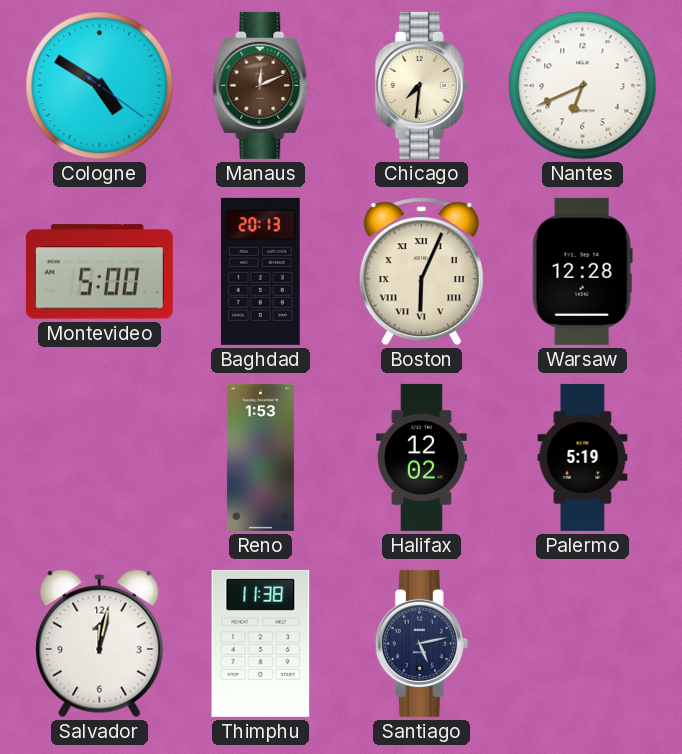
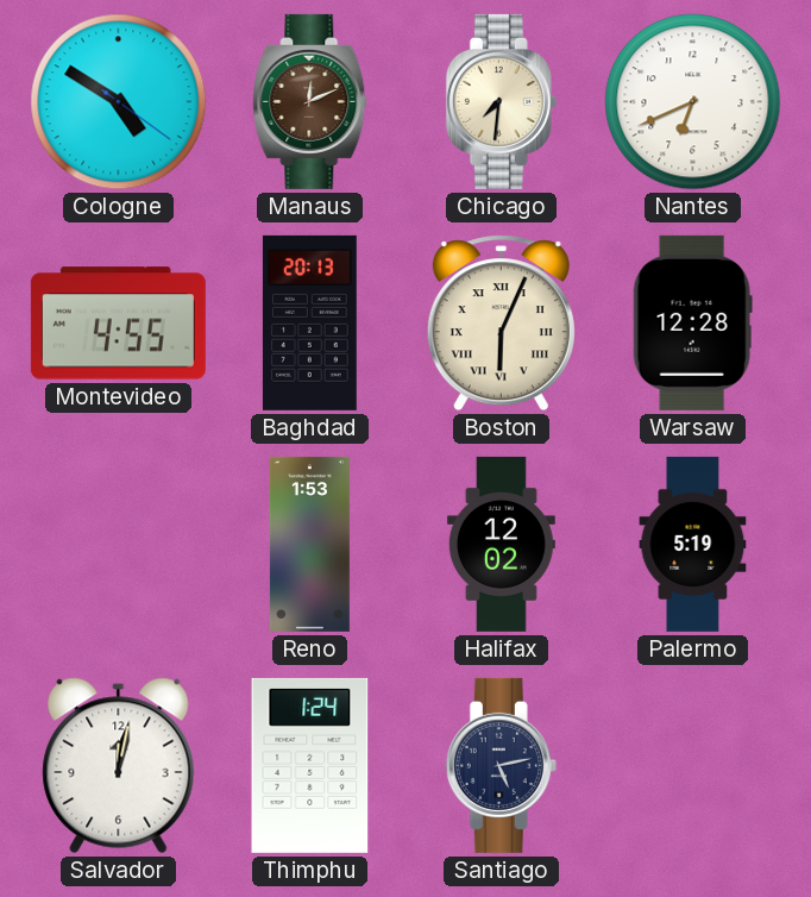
Montevideo: 5:00 -> 4:55 (118, 324)
Thimphu: 11:38 -> 1:24 (310, 765)
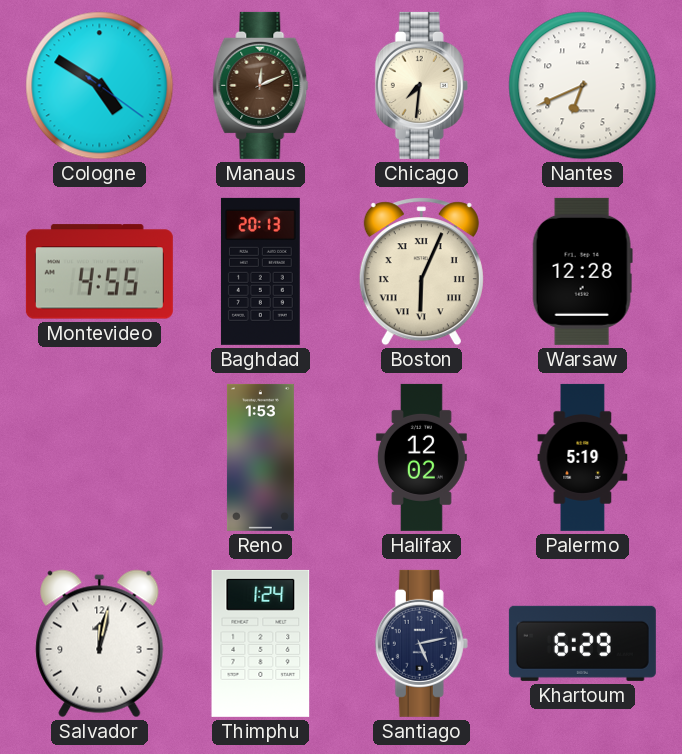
Khartoum: none -> 6:29 (582, 643)
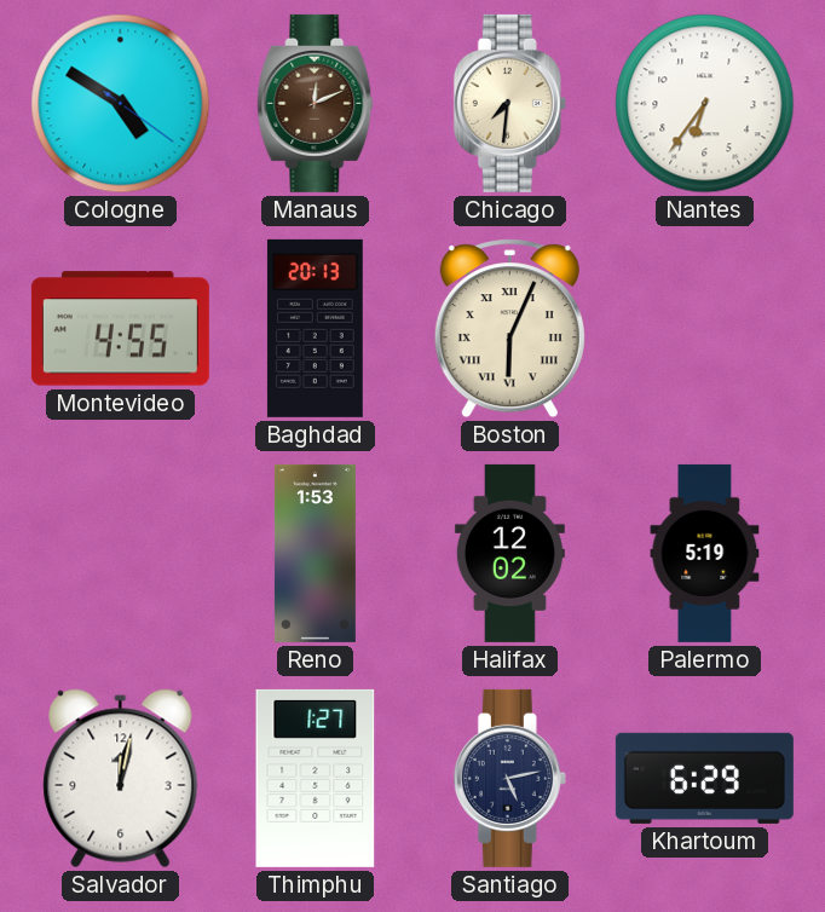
Nantes: 6:41 -> 6:36 (705, 104)
Warsaw: 12:28 -> none (582, 271)
Thimphu: 1:24 -> 1:27 (316, 778)
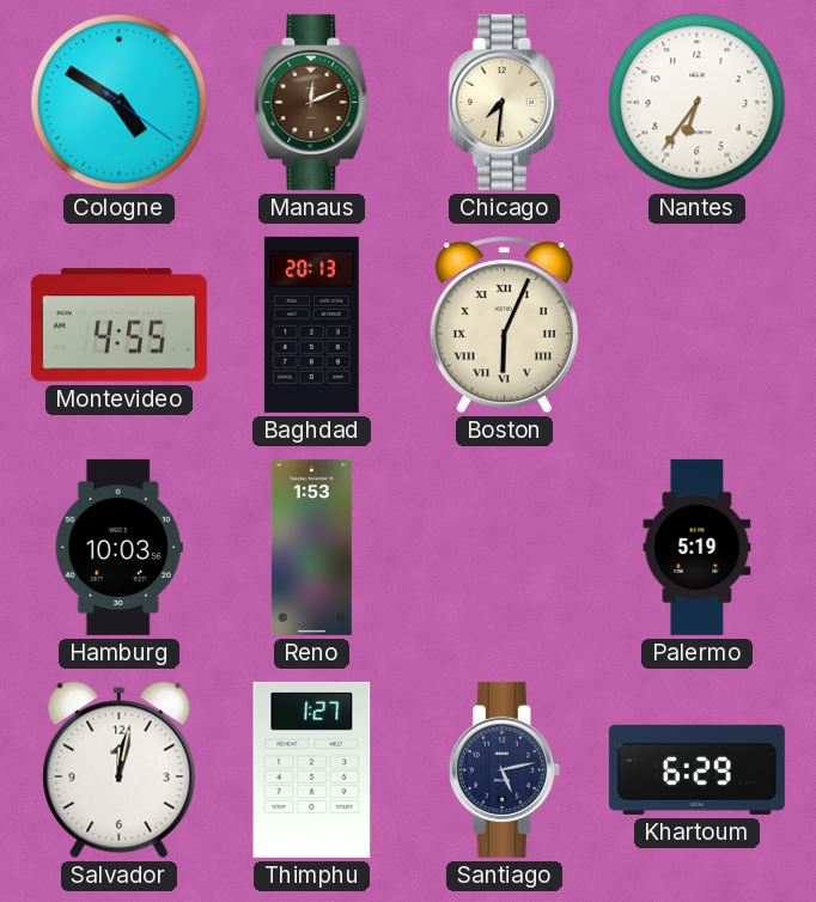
Hamburg: none -> 10:03 (118, 547)
Halifax: 12:02 -> none (509, 553)
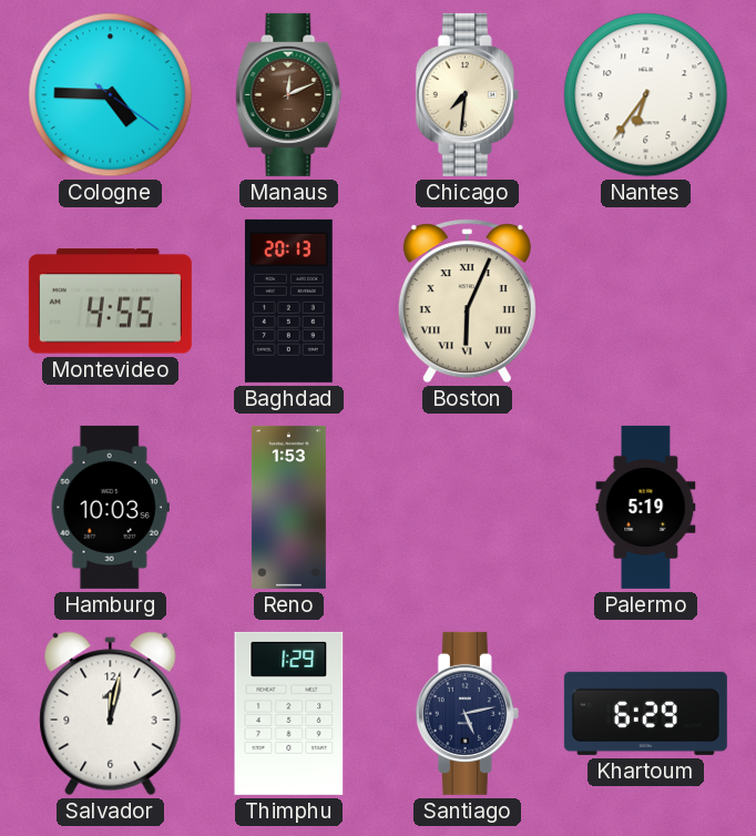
Cologne: 4:50 -> 4:45 (111, 95)
Thimphu: 1:27 -> 1:29 (289, 713)
